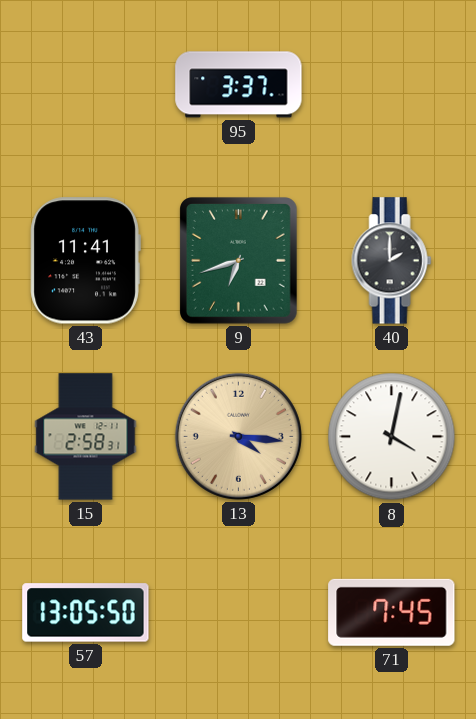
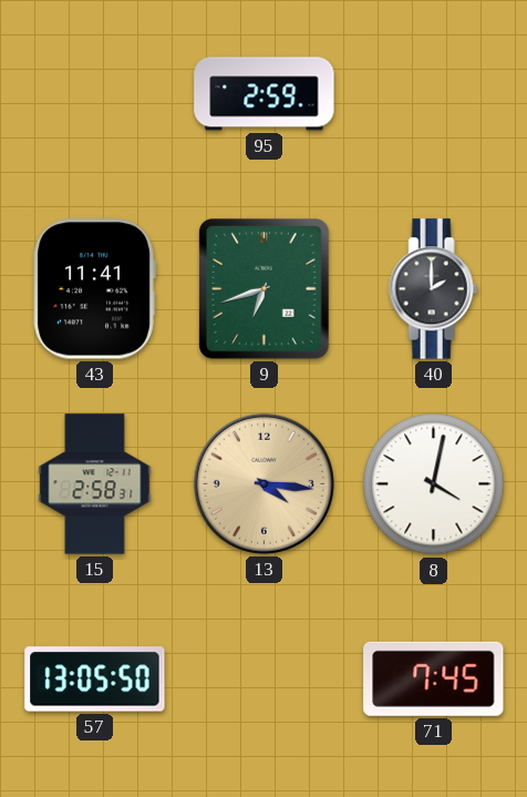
95: 3:37 -> 2:59 (265, 94)
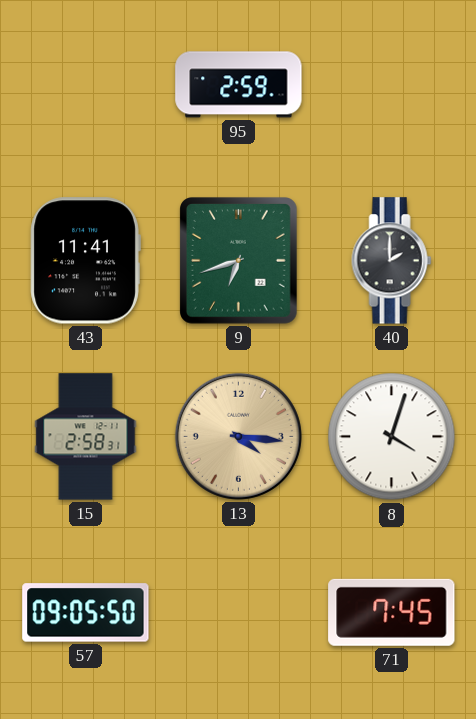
8: 4:02 -> 4:03 (392, 437)
57: 13:05 -> 09:05 (86, 613)
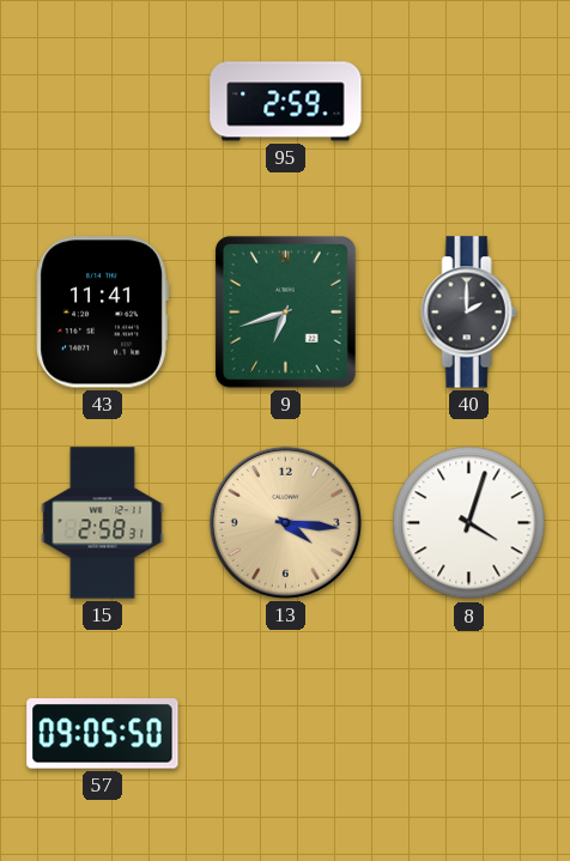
71: 7:45 -> none (392, 612)
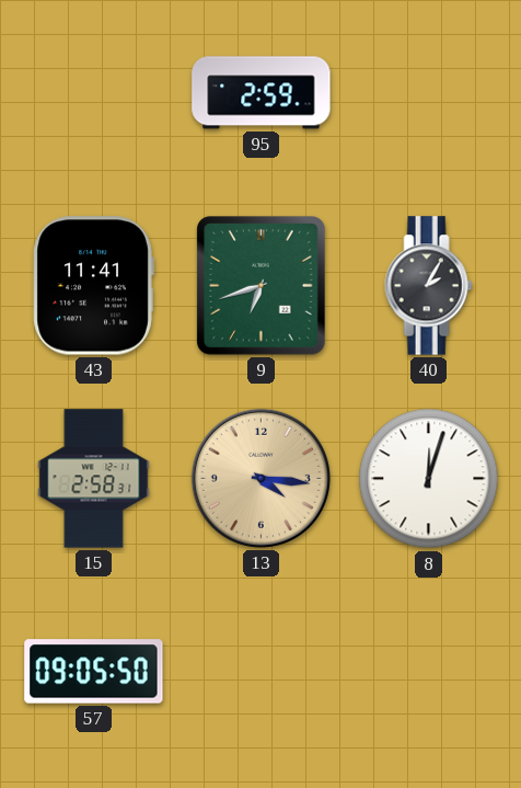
40: 2:00 -> 2:05 (429, 286)
8: 4:03 -> 12:03 (429, 479)
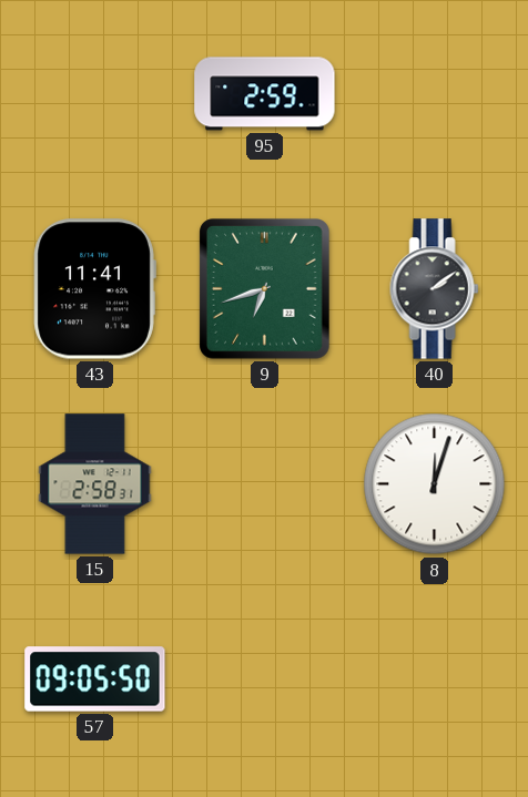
40: 2:05 -> 2:09 (435, 289)
13: 4:16 -> none (260, 478)
